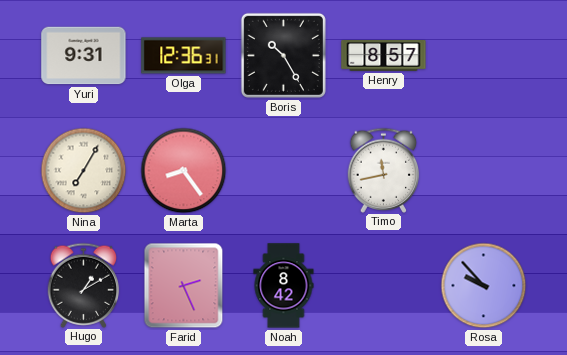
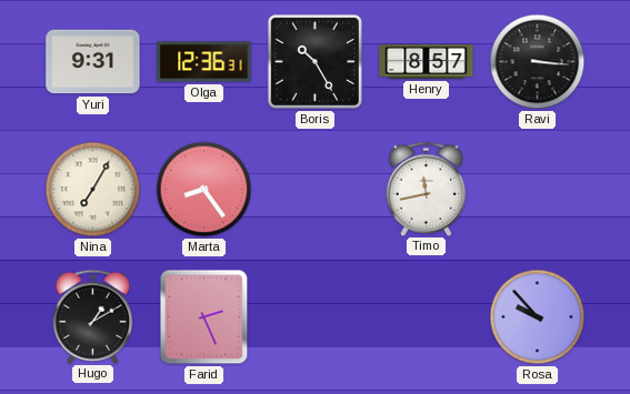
Ravi: none -> 3:16 (538, 62)
Noah: 8:42 -> none (284, 286)
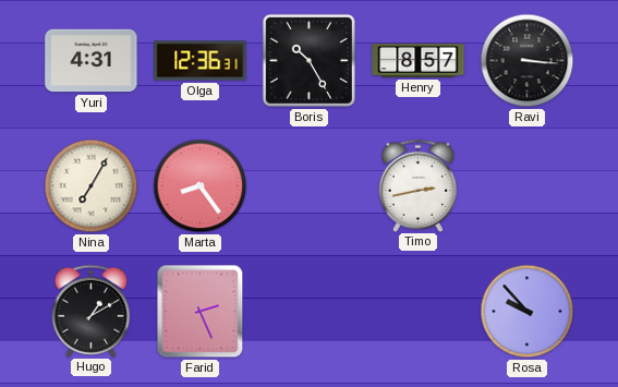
Yuri: 9:31 -> 4:31 (92, 61)
Timo: 11:43 -> 2:43 (419, 185)
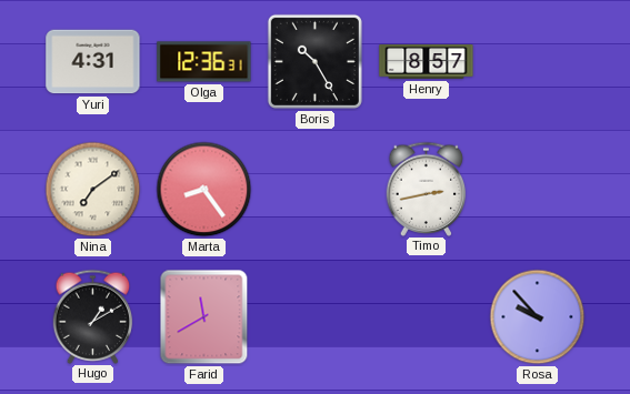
Ravi: 3:16 -> none (528, 61)
Nina: 7:05 -> 7:09 (93, 190)
Farid: 2:26 -> 11:40 (204, 317)
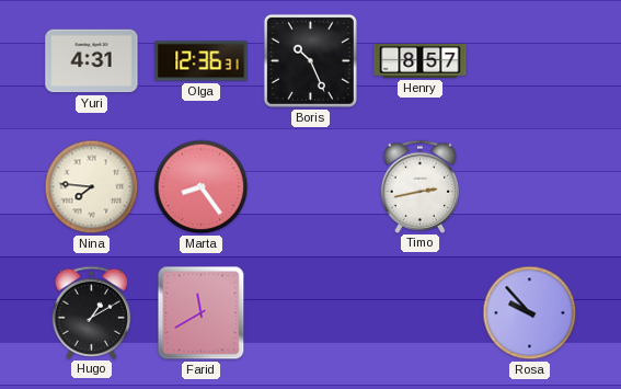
Boris: 10:25 -> 10:26 (310, 60)
Nina: 7:09 -> 7:46 (92, 187)
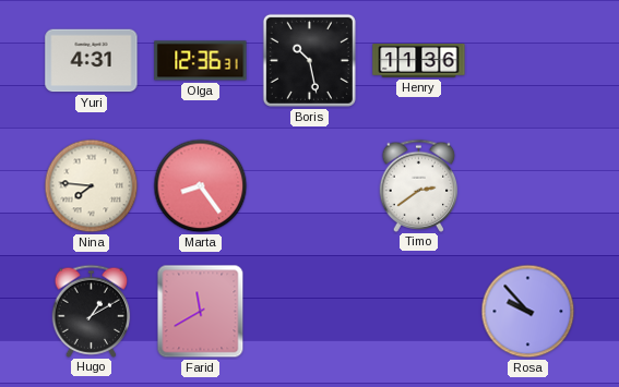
Boris: 10:26 -> 10:28 (309, 60)
Henry: 8:57 -> 11:36 (419, 61)
Timo: 2:43 -> 2:39 (419, 185)
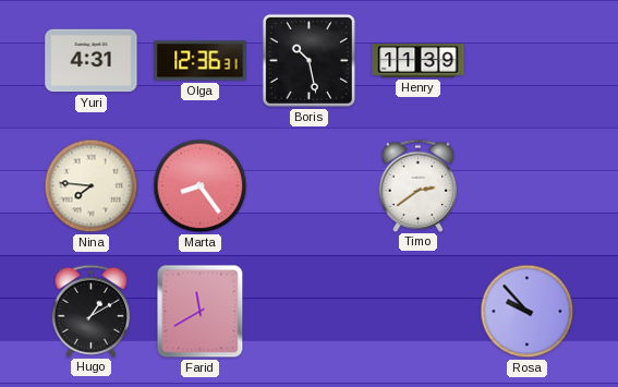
Henry: 11:36 -> 11:39 (419, 61)
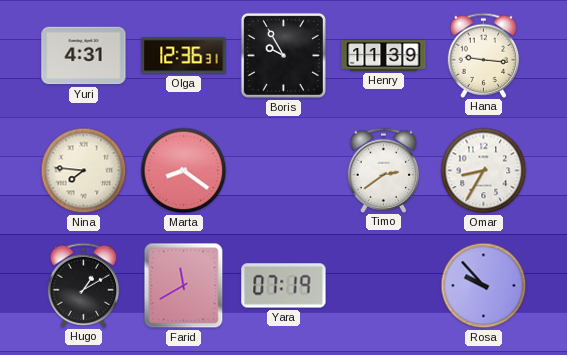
Boris: 10:28 -> 9:55 (283, 55)
Hana: none -> 9:16 (484, 55)
Marta: 8:24 -> 8:21 (184, 171)
Omar: none -> 8:35 (484, 171)
Yara: none -> 07:19 (284, 286)
